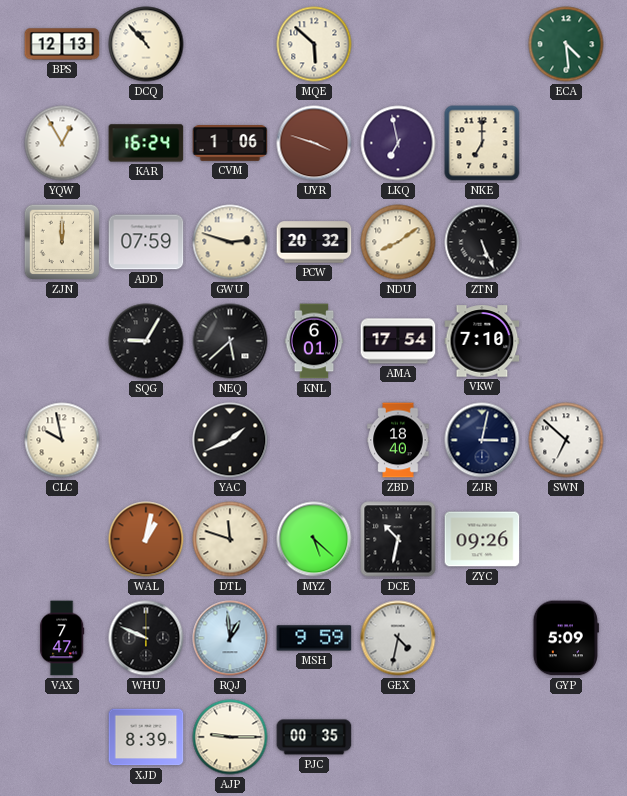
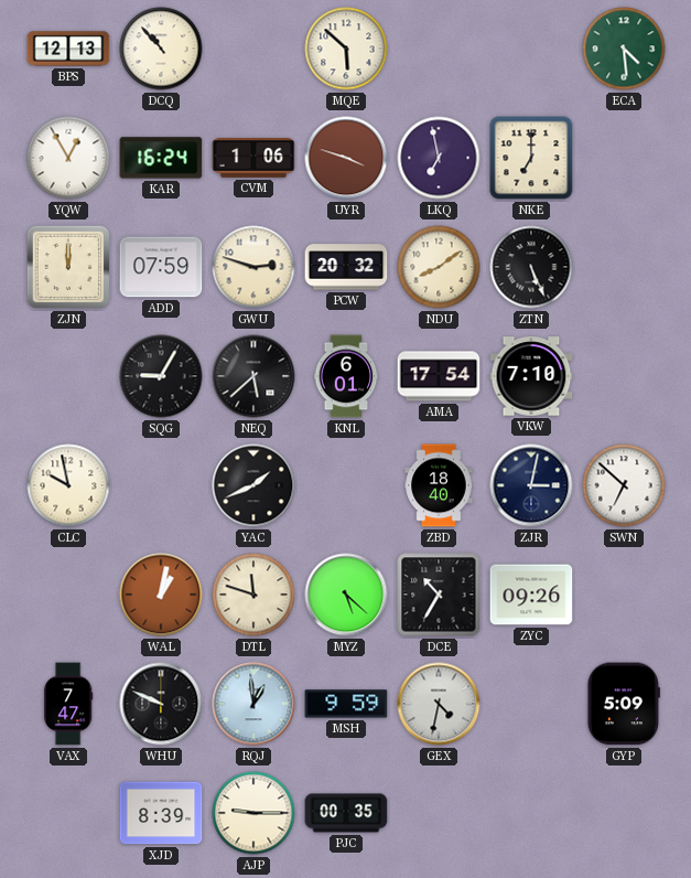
DCE: 10:32 -> 10:35 (439, 595)
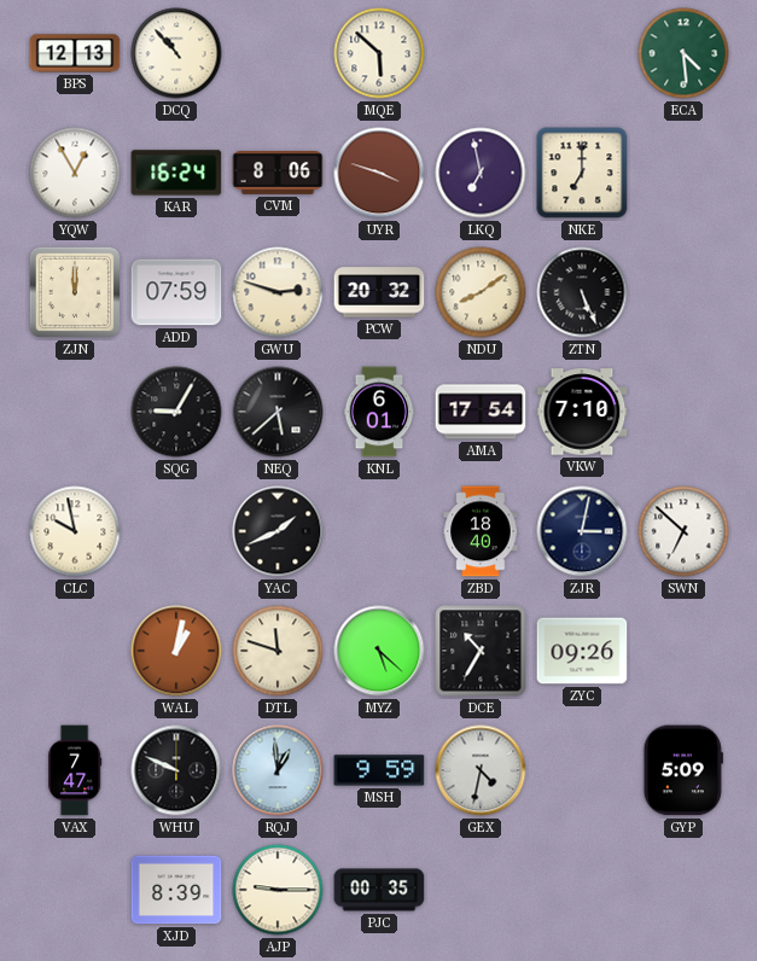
CVM: 1:06 -> 8:06 (278, 174)
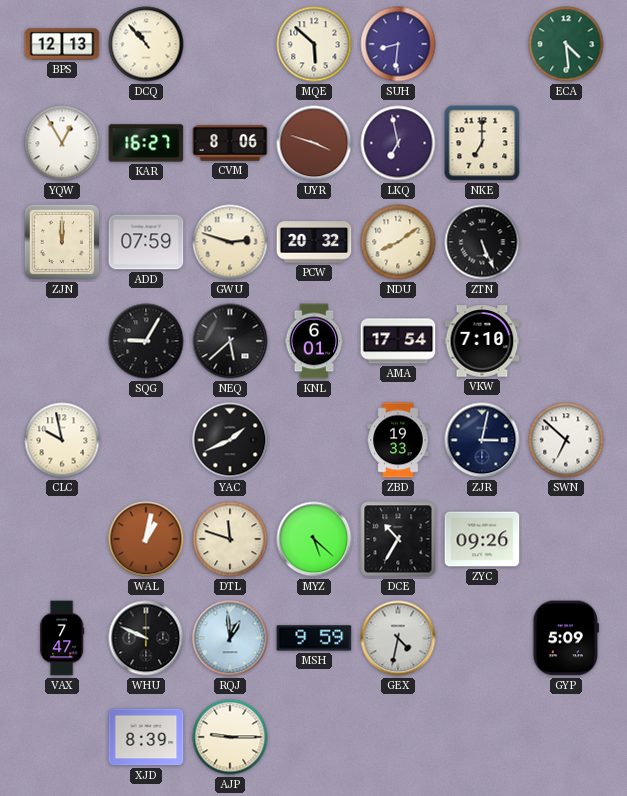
SUH: none -> 8:31 (398, 44)
KAR: 16:24 -> 16:27 (146, 143)
ZBD: 18:40 -> 19:33 (398, 440)
PJC: 00:35 -> none (379, 890)
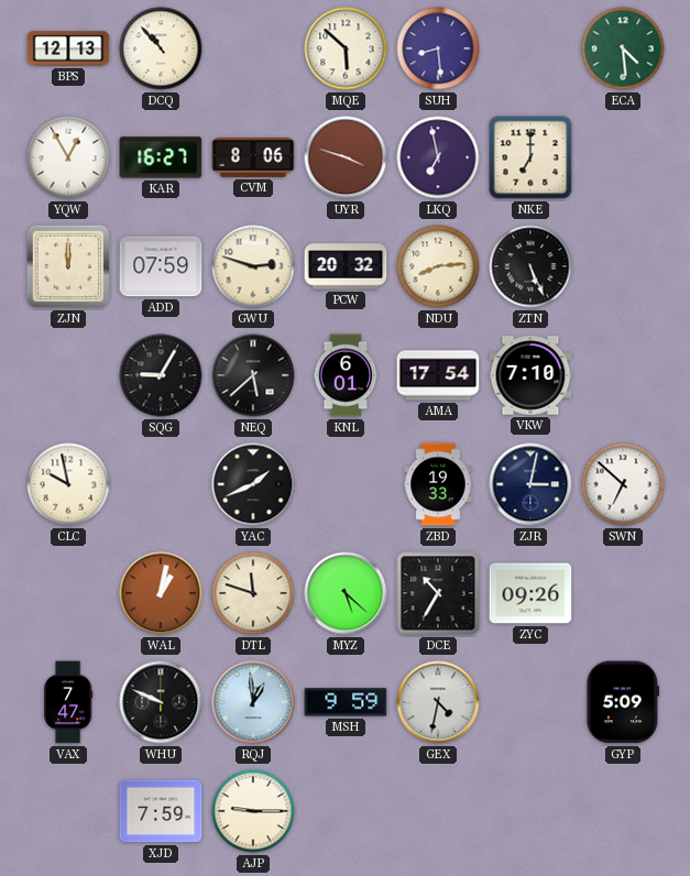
SUH: 8:31 -> 8:29 (438, 48)
NDU: 8:09 -> 8:14 (438, 266)
XJD: 8:39 -> 7:59 (161, 811)
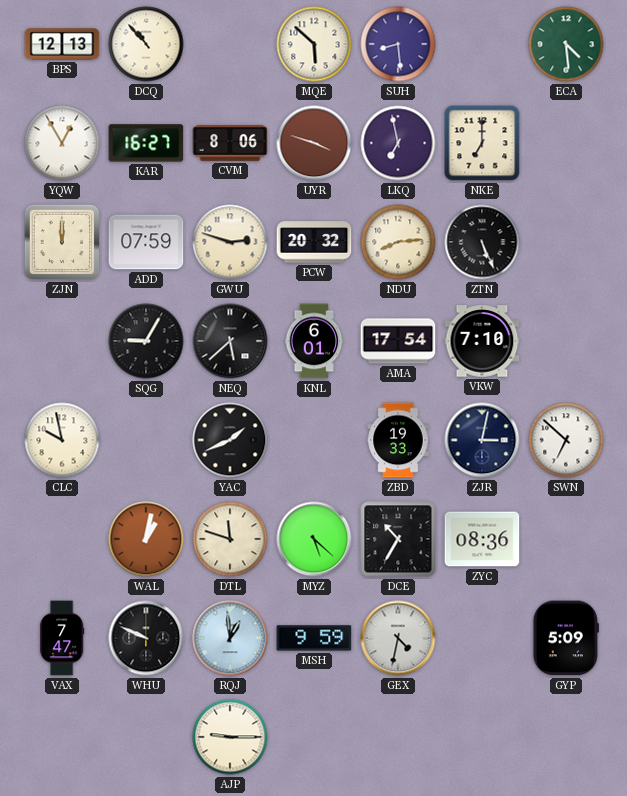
ZYC: 09:26 -> 08:36 (482, 539)
XJD: 7:59 -> none (161, 811)
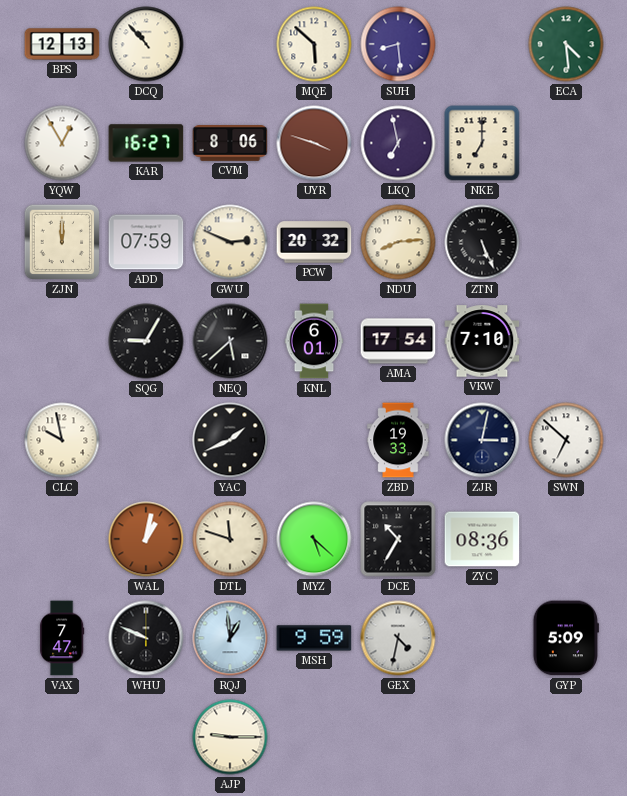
GWU: 2:48 -> 2:49 (230, 242)
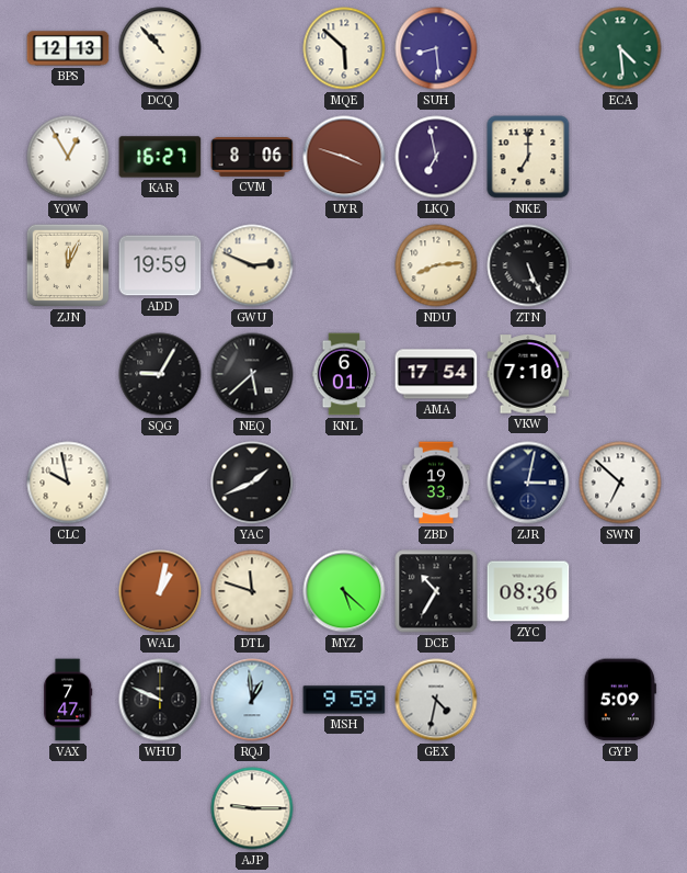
ZJN: 12:00 -> 12:04 (68, 265)
ADD: 07:59 -> 19:59 (160, 265)
PCW: 20:32 -> none (314, 242)
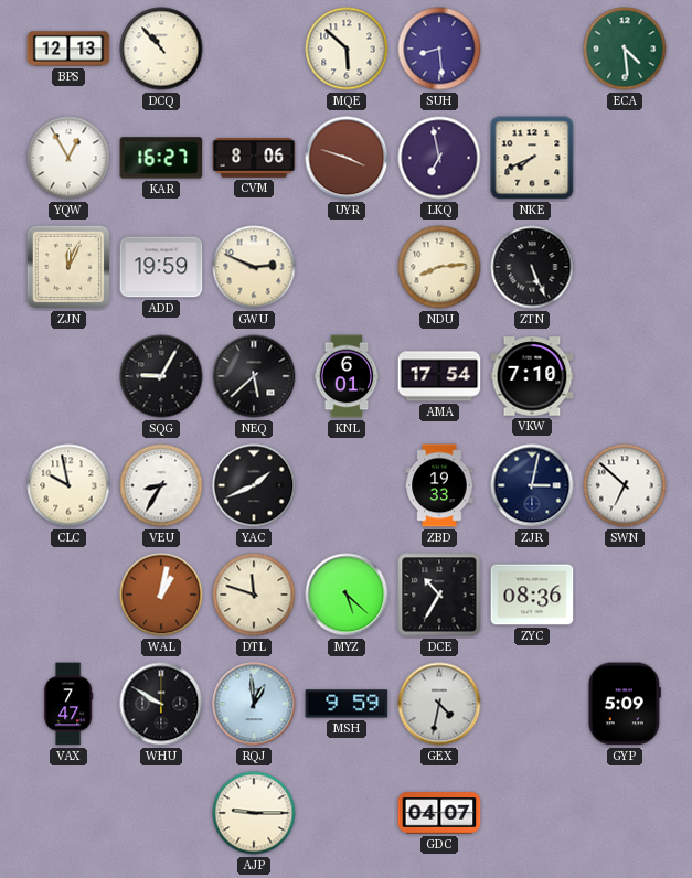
NKE: 7:00 -> 7:41 (532, 158)
VEU: none -> 8:35 (161, 485)
WHU: 9:49 -> 9:50 (161, 704)
GDC: none -> 04:07 (439, 813)
